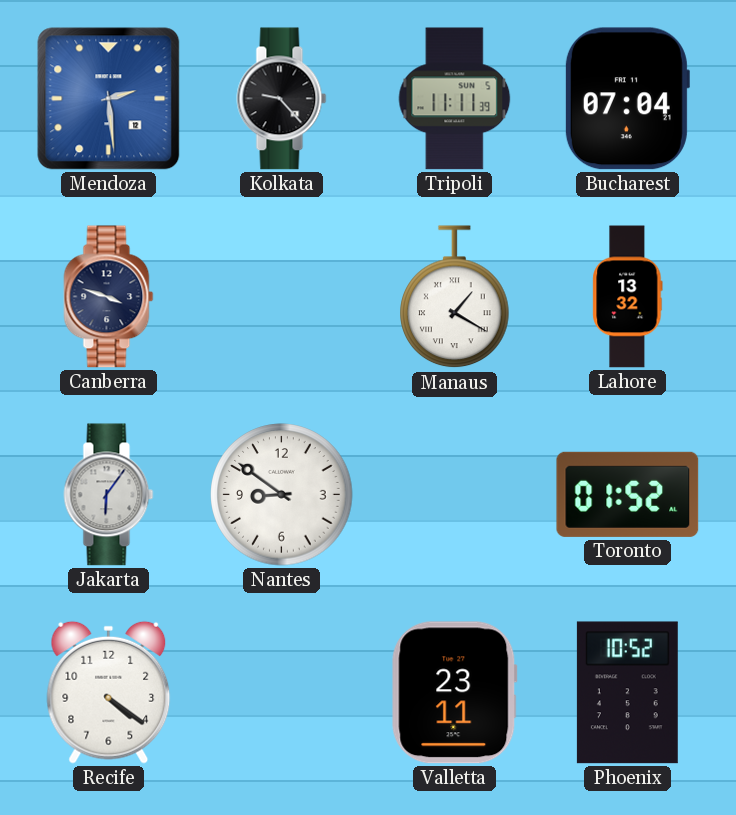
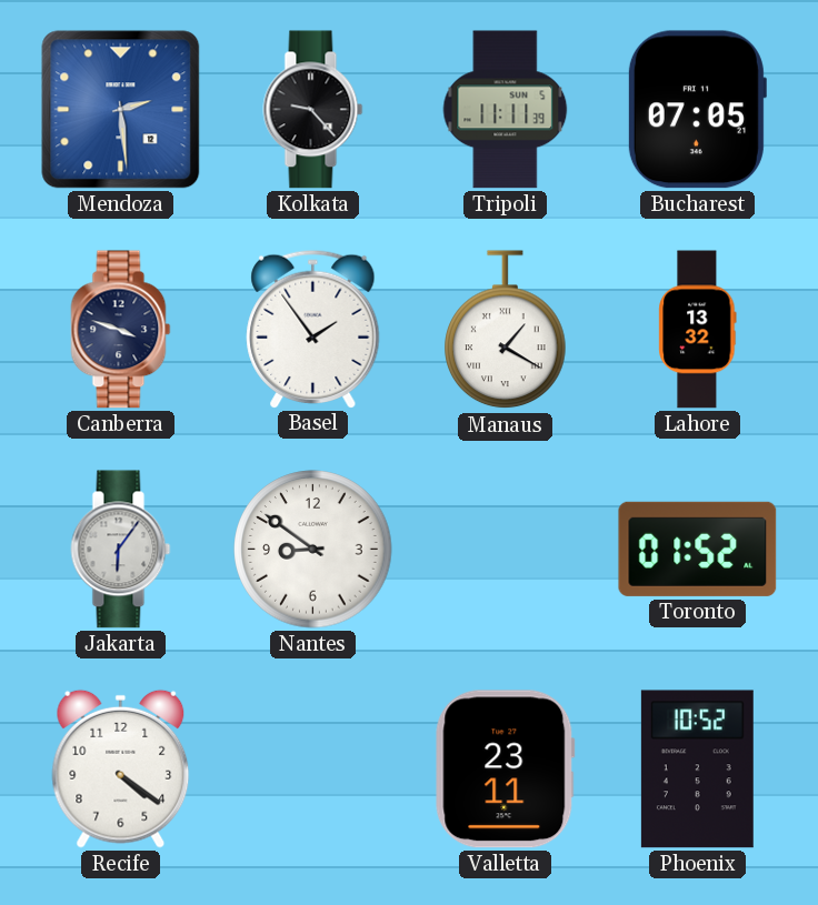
Bucharest: 07:04 -> 07:05 (697, 110)
Basel: none -> 1:54 (313, 329)
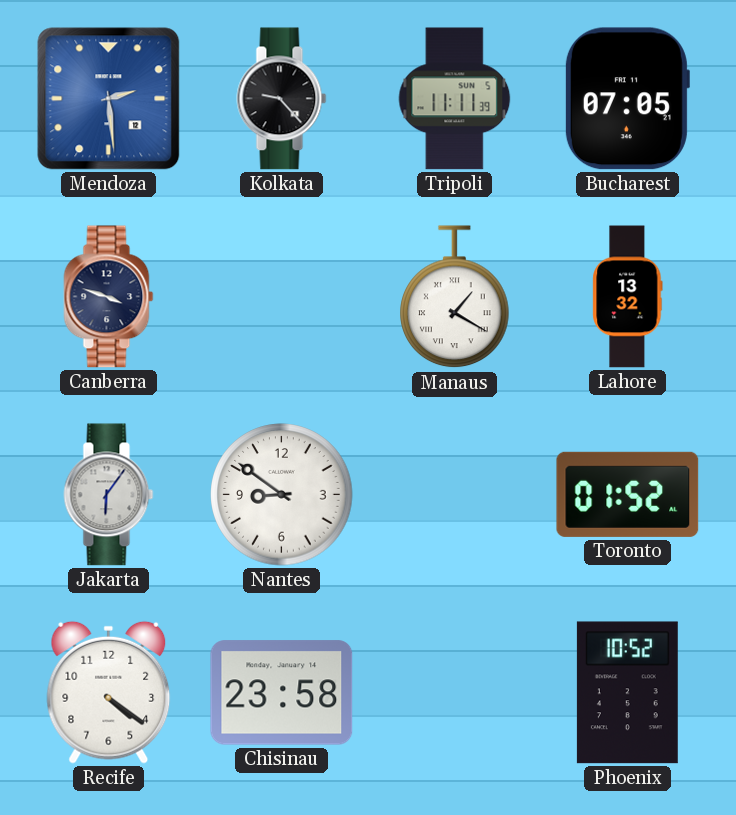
Basel: 1:54 -> none (313, 329)
Chisinau: none -> 23:58 (282, 693)
Valletta: 23:11 -> none (506, 770)
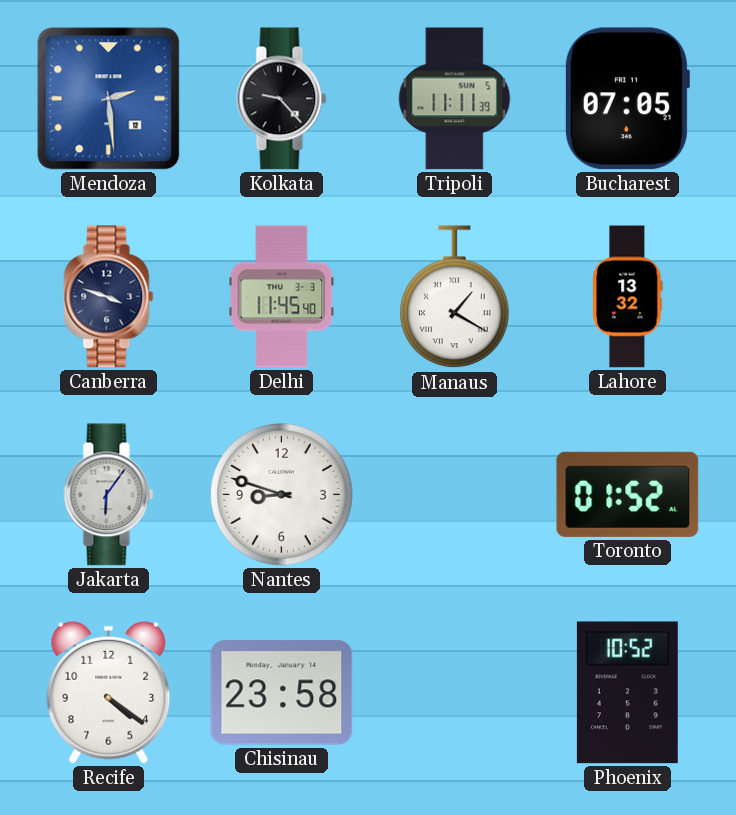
Delhi: none -> 11:45 (282, 297)
Nantes: 8:51 -> 8:48 (282, 495)
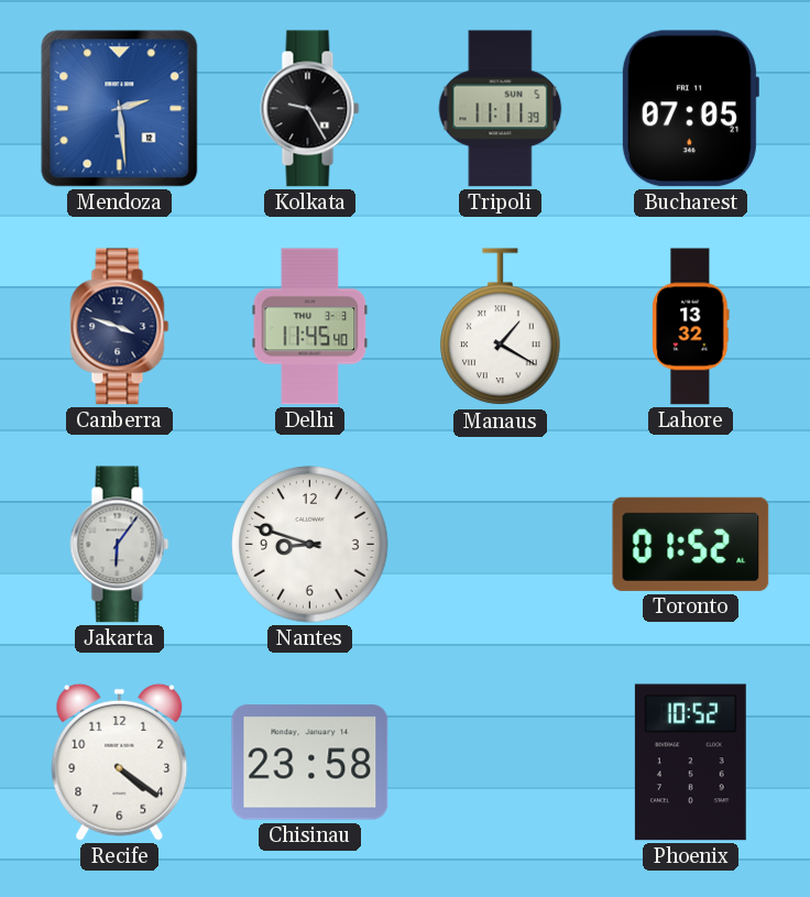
Kolkata: 9:23 -> 9:25 (310, 109)
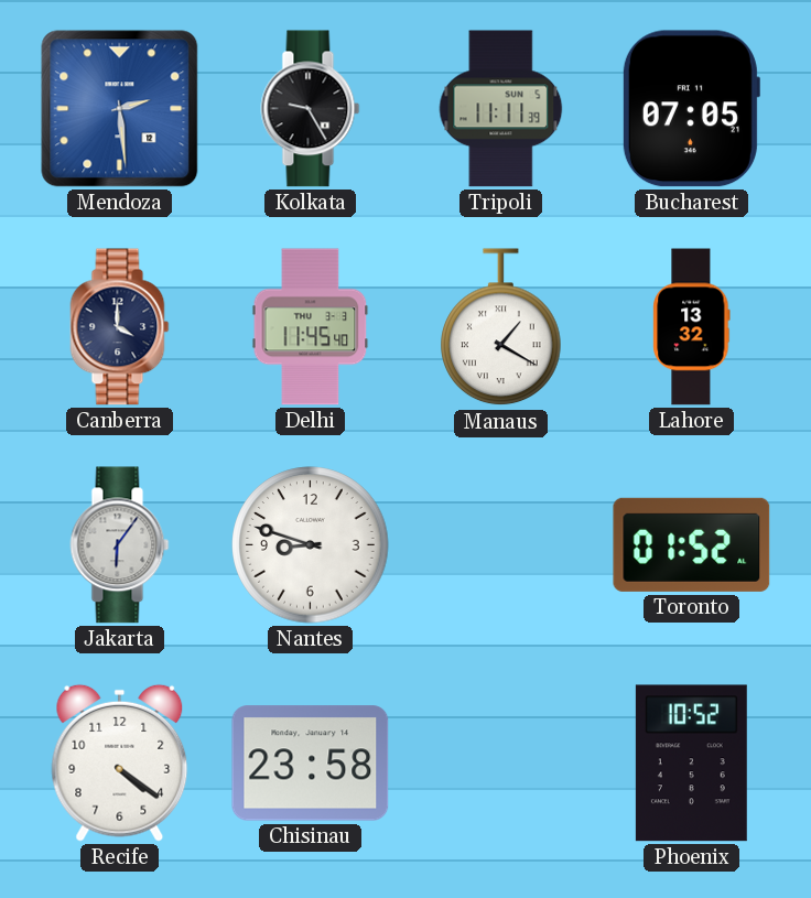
Canberra: 3:48 -> 4:00 (120, 327)
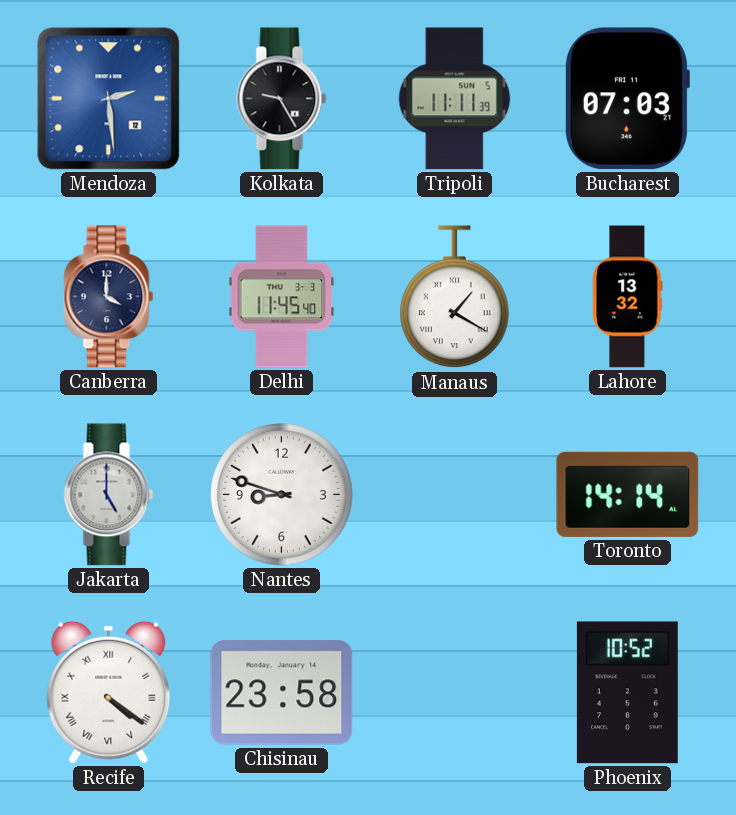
Bucharest: 07:05 -> 07:03 (627, 99)
Jakarta: 6:06 -> 5:00 (109, 495)
Toronto: 01:52 -> 14:14 (628, 494)
Recife numerals: Arabic -> Roman (109, 692)
